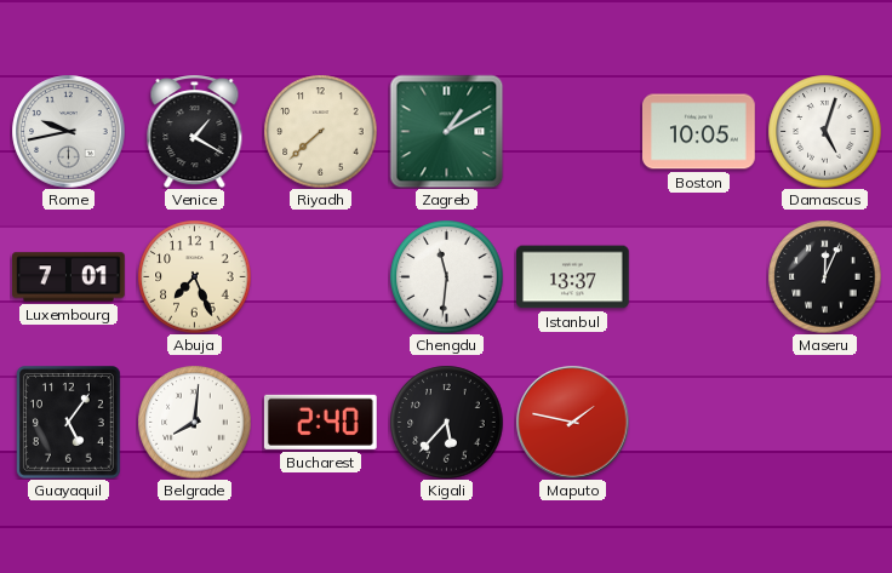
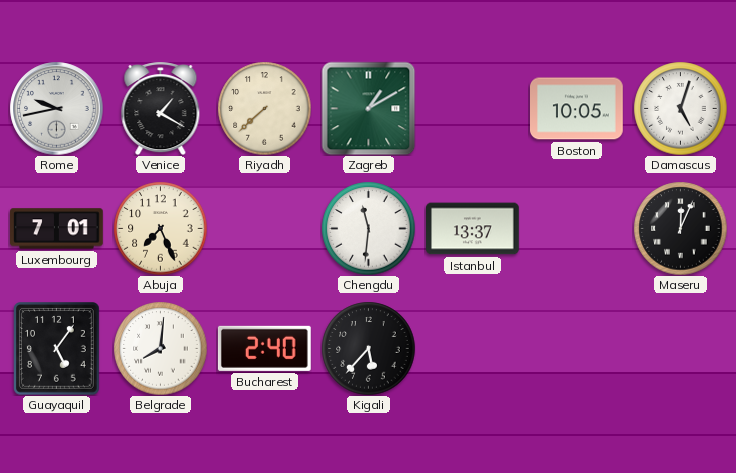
Maputo: 1:47 -> none (572, 422)
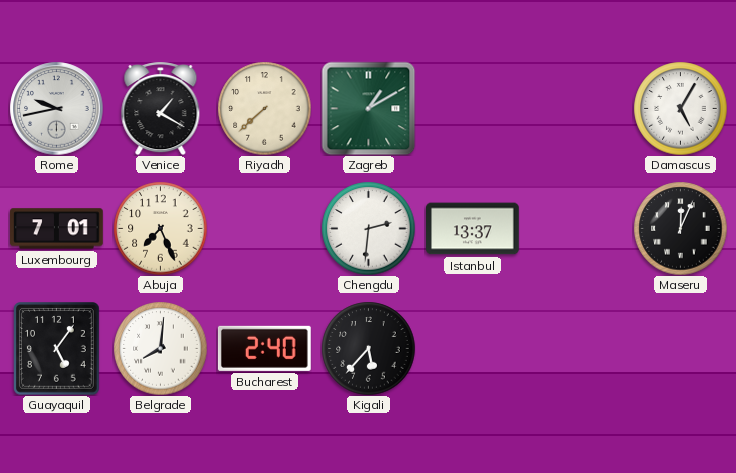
Boston: 10:05 -> none (577, 109)
Damascus: 5:03 -> 5:05 (680, 108)
Chengdu: 11:31 -> 2:31 (368, 228)
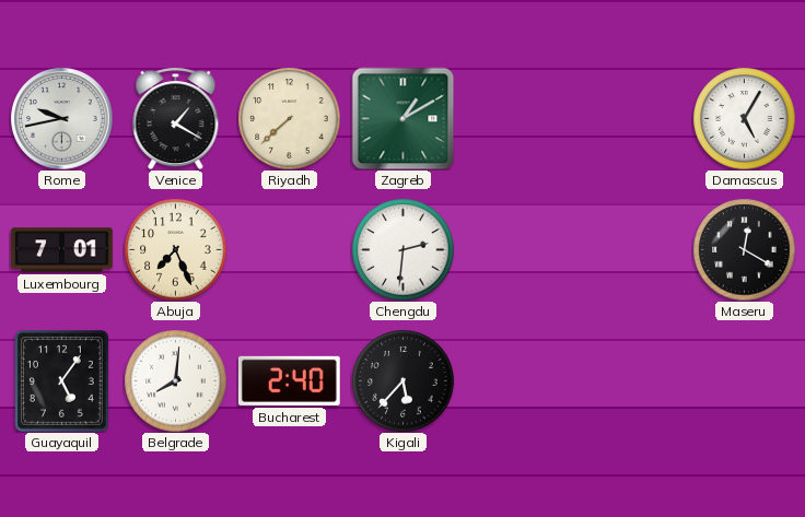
Istanbul: 13:37 -> none (473, 229)
Maseru: 12:04 -> 12:20 (744, 249)
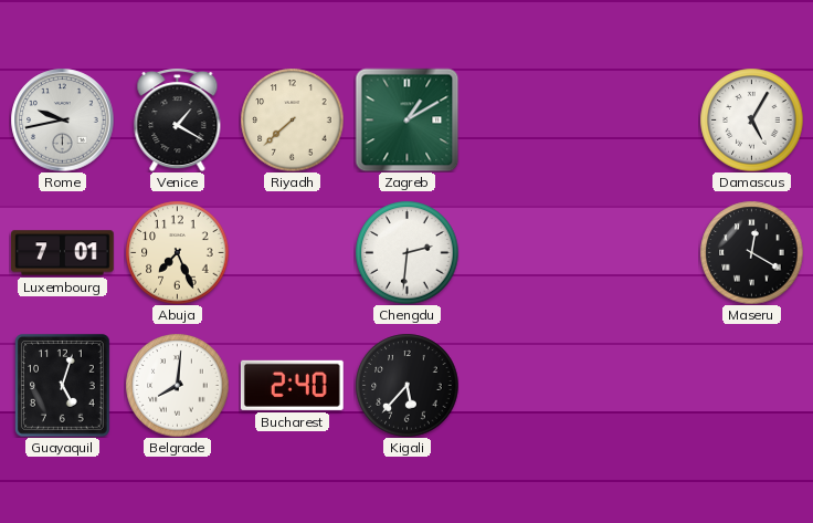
Guayaquil: 5:06 -> 5:03 (63, 386)
